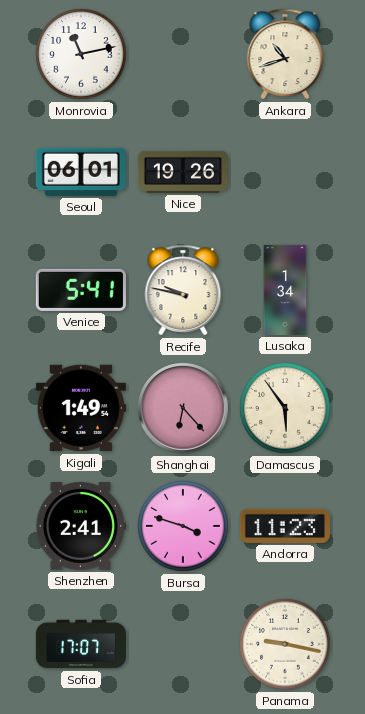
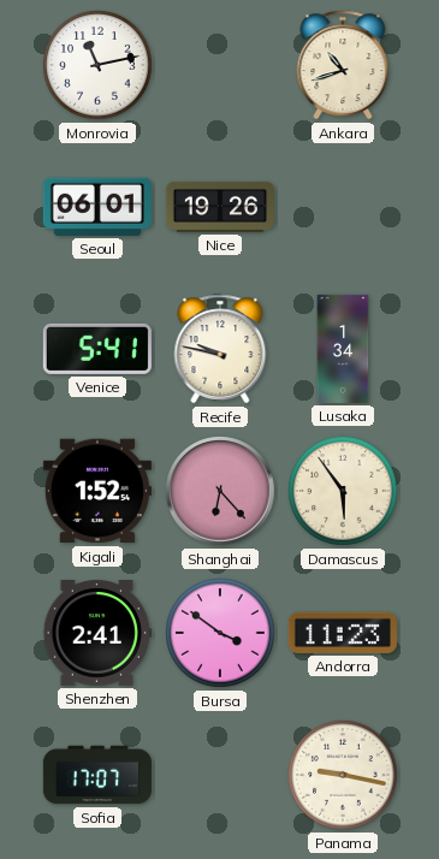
Kigali: 1:49 -> 1:52 (97, 491)
Bursa: 3:48 -> 3:51 (220, 633)
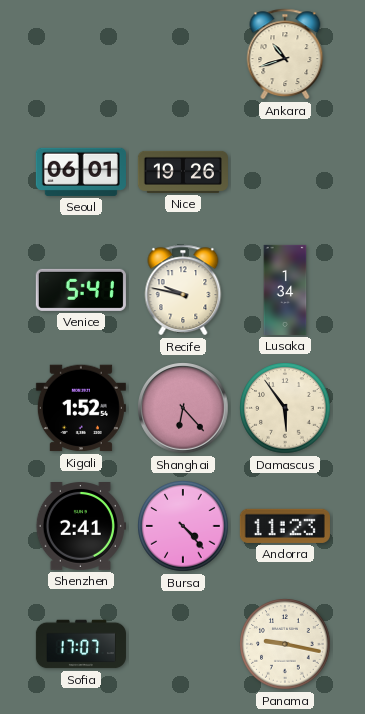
Monrovia: 11:13 -> none (97, 65)
Bursa: 3:51 -> 4:23 (183, 526)
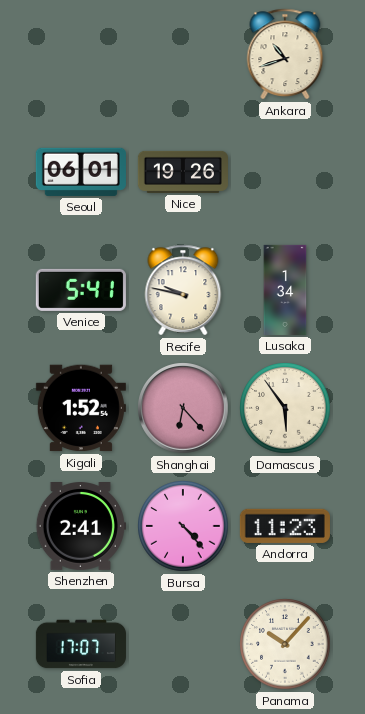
Panama: 9:17 -> 10:07 (285, 644)
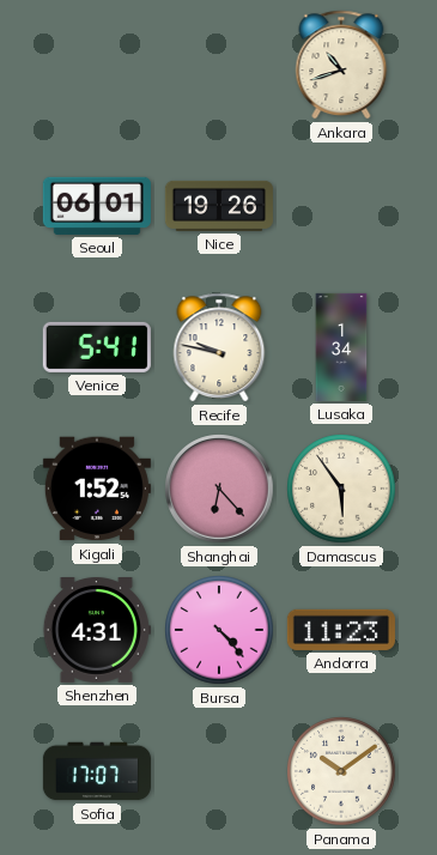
Shenzhen: 2:41 -> 4:31 (97, 631)
Panama: 10:07 -> 10:09 (341, 771)
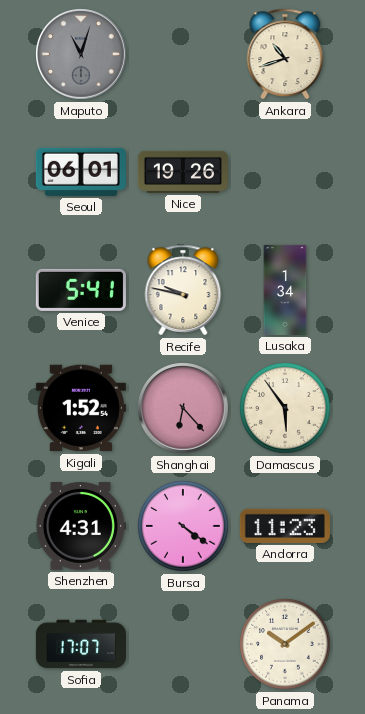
Maputo: none -> 11:03 (81, 54)
Bursa: 4:23 -> 4:21 (183, 526)
